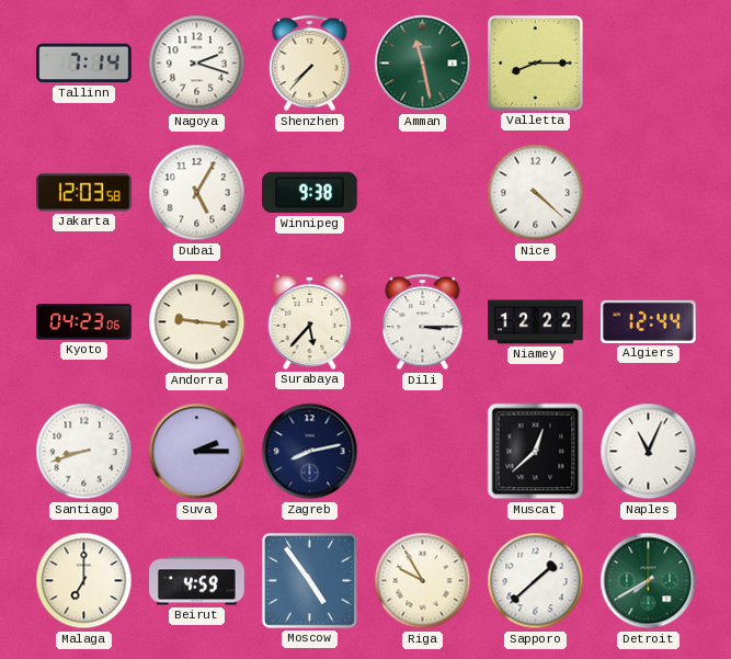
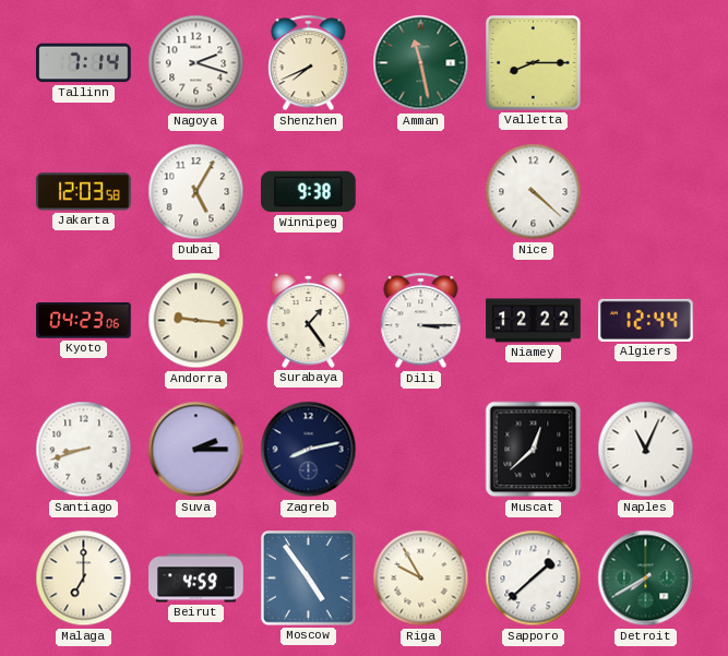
Shenzhen: 7:37 -> 7:41 (309, 63)
Surabaya: 5:37 -> 1:24 (309, 320)
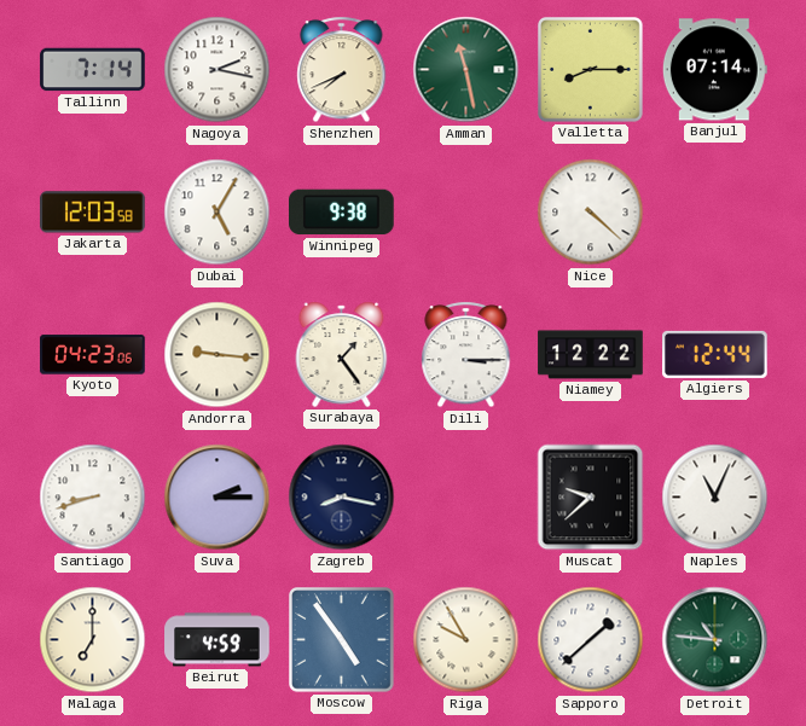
Nagoya: 2:18 -> 2:17 (218, 70)
Banjul: none -> 07:14 (714, 70)
Zagreb: 8:13 -> 8:17 (342, 498)
Muscat: 12:38 -> 9:38 (591, 498)
Detroit: 7:40 -> 10:46 (715, 640)
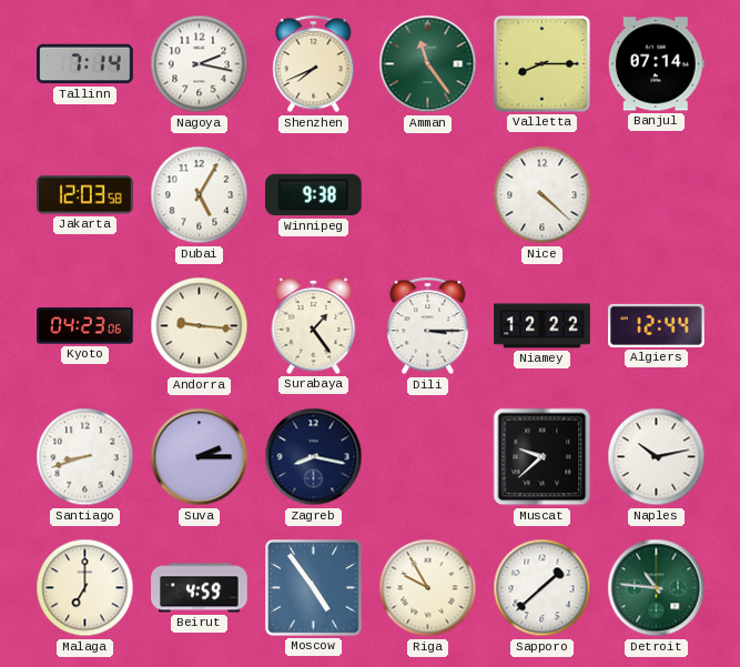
Amman: 11:28 -> 11:24 (428, 64)
Naples: 11:04 -> 10:13 (657, 457)
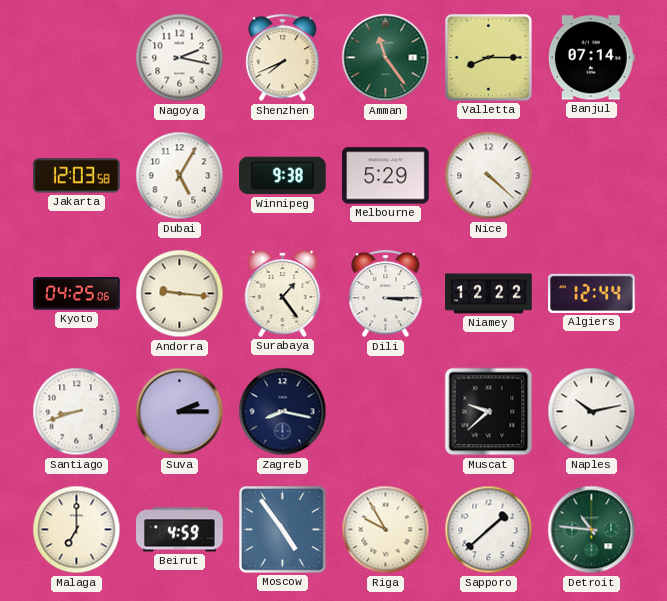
Tallinn: 7:14 -> none (85, 64)
Melbourne: none -> 5:29 (386, 176)
Kyoto: 04:23 -> 04:25 (77, 294)
